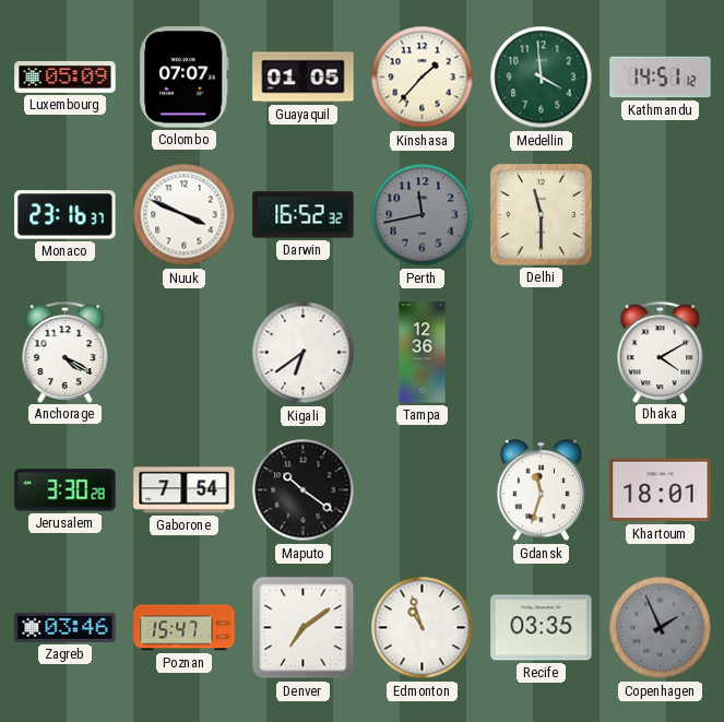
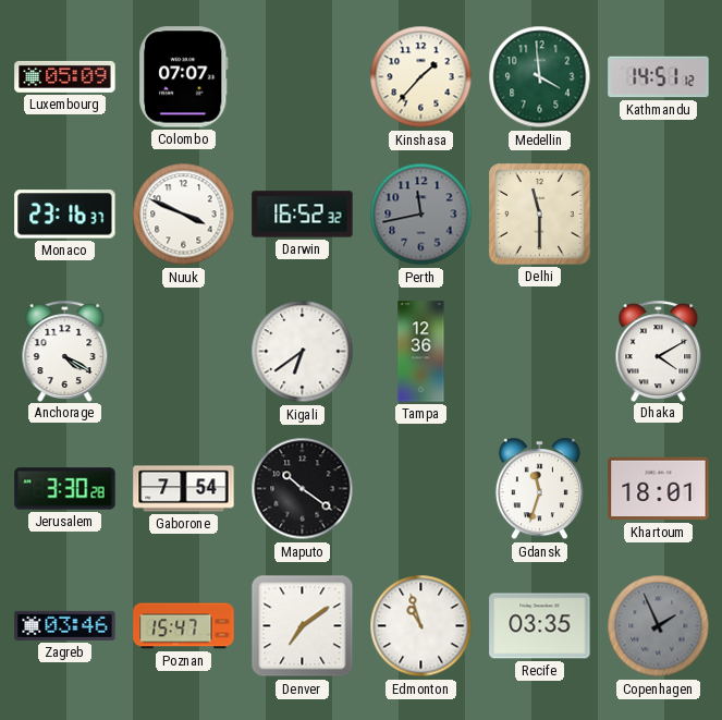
Guayaquil: 01:05 -> none (304, 78)
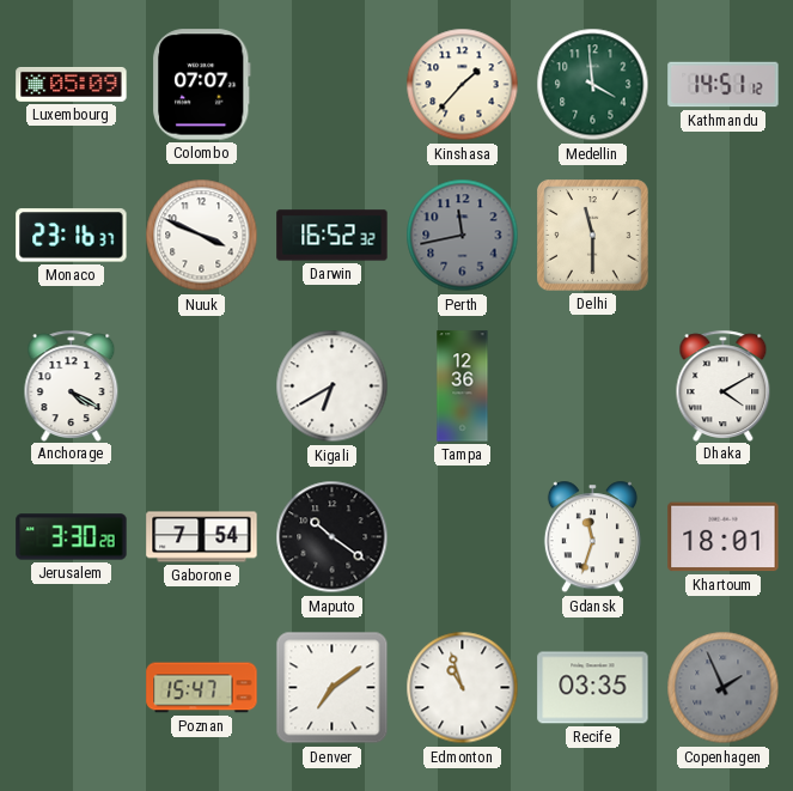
Kigali: 6:39 -> 6:40 (333, 387)
Zagreb: 03:46 -> none (65, 625)
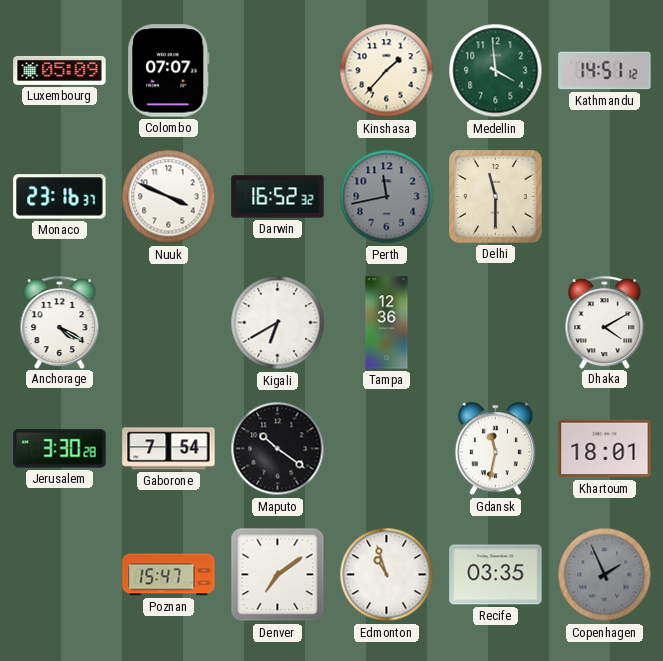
Gdansk: 11:33 -> 11:32 (495, 449)
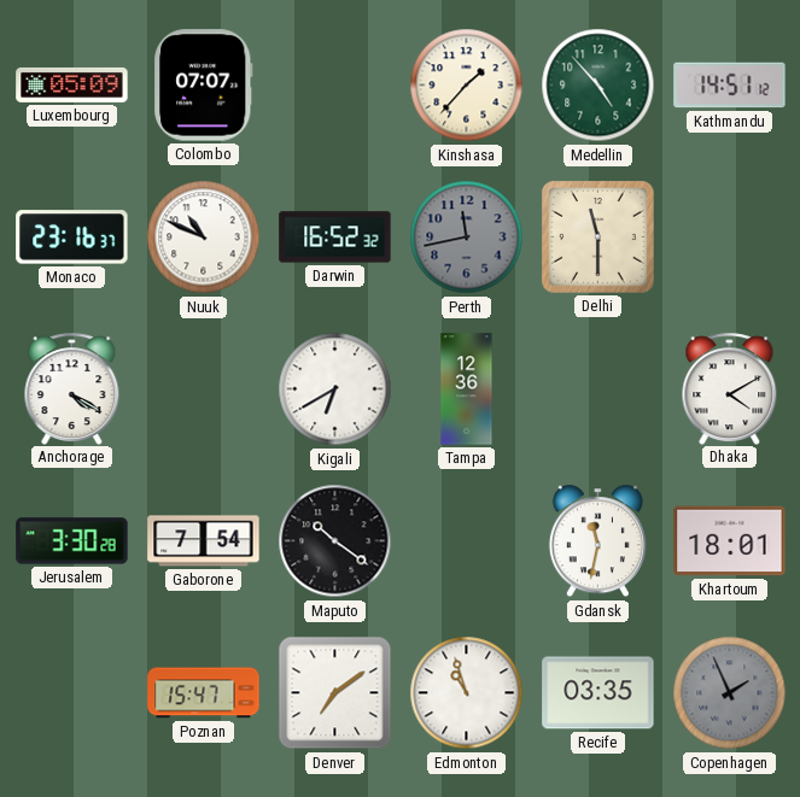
Medellin: 3:59 -> 4:53 (598, 86)
Nuuk: 3:49 -> 10:49 (204, 238)
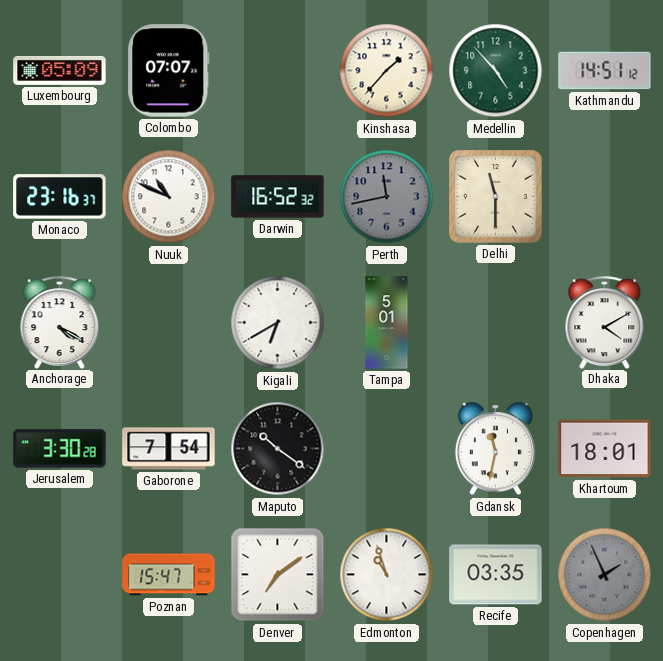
Tampa: 12:36 -> 5:01 (387, 323)
